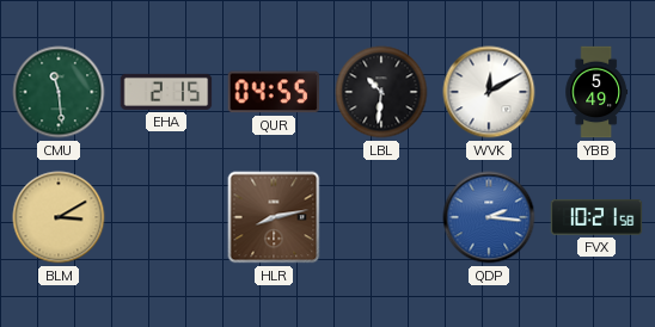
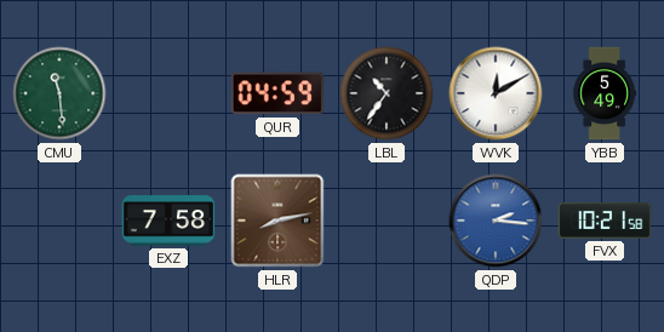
EHA: 2:15 -> none (166, 92)
QUR: 04:55 -> 04:59 (277, 93)
LBL: 10:31 -> 10:36 (387, 93)
BLM: 3:10 -> none (59, 217)
EXZ: none -> 7:58 (168, 221)
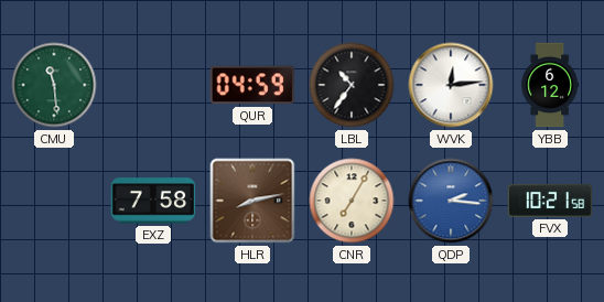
WVK: 12:10 -> 12:14 (451, 85)
YBB: 5:49 -> 6:12 (550, 85)
CNR: none -> 7:05 (352, 201)
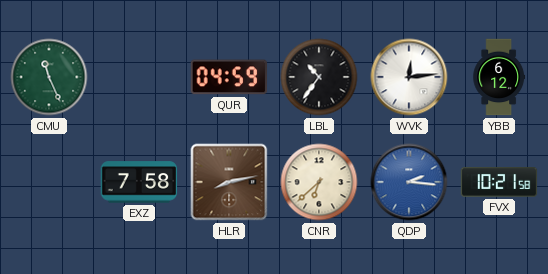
CMU: 11:29 -> 11:26 (49, 77)
CNR: 7:05 -> 6:38 (319, 182)
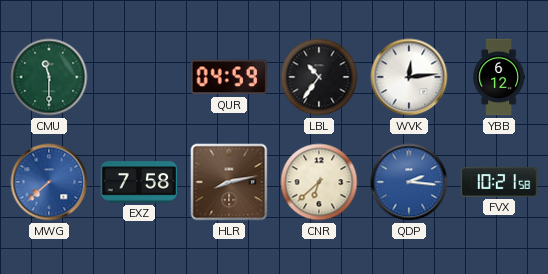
CMU: 11:26 -> 11:30 (49, 77)
MWG: none -> 7:38 (49, 182)
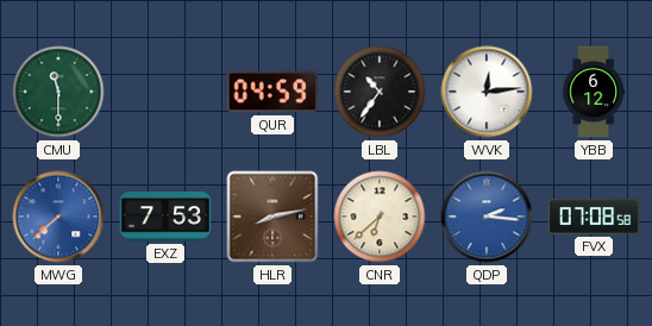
EXZ: 7:58 -> 7:53 (165, 217)
FVX: 10:21 -> 07:08 (594, 217)
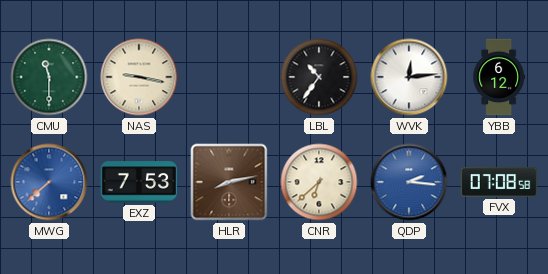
NAS: none -> 9:17 (139, 77)
QUR: 04:59 -> none (272, 92)
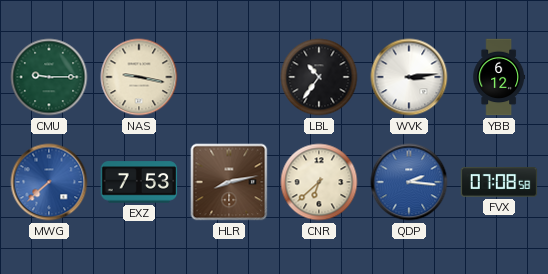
CMU: 11:30 -> 9:15 (49, 77)
WVK: 12:14 -> 3:14 (409, 77)
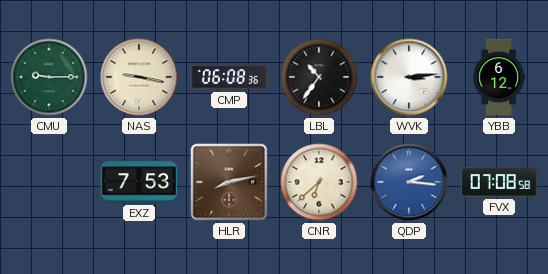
CMP: none -> 06:08 (229, 77)
MWG: 7:38 -> none (49, 182)
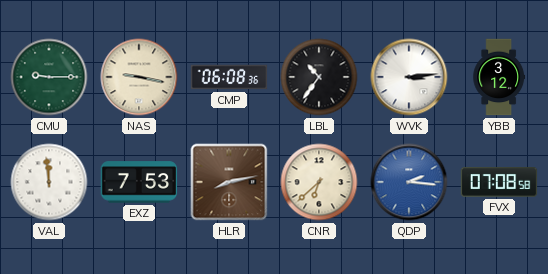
YBB: 6:12 -> 3:12 (499, 77)
VAL: none -> 11:59 (49, 182)
